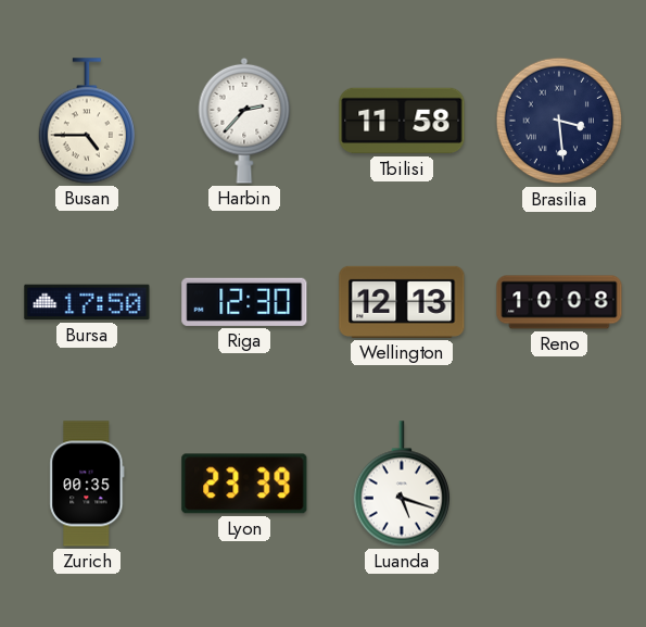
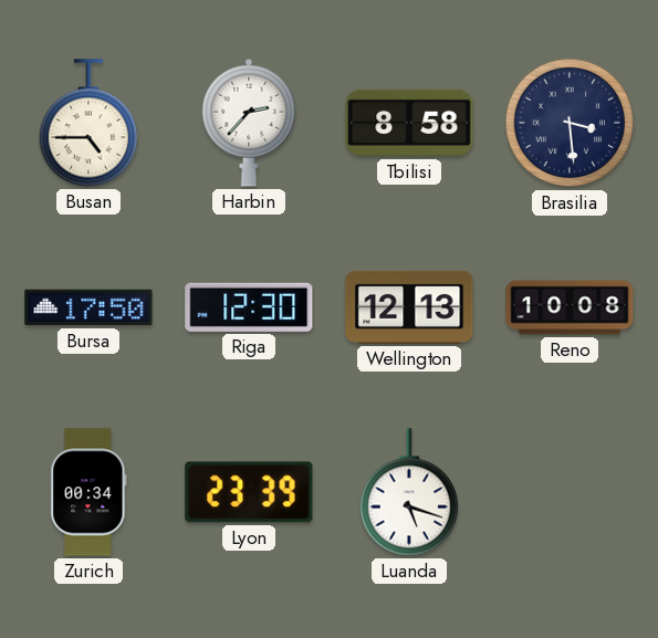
Tbilisi: 11:58 -> 8:58 (409, 123)
Zurich: 00:35 -> 00:34 (88, 492)
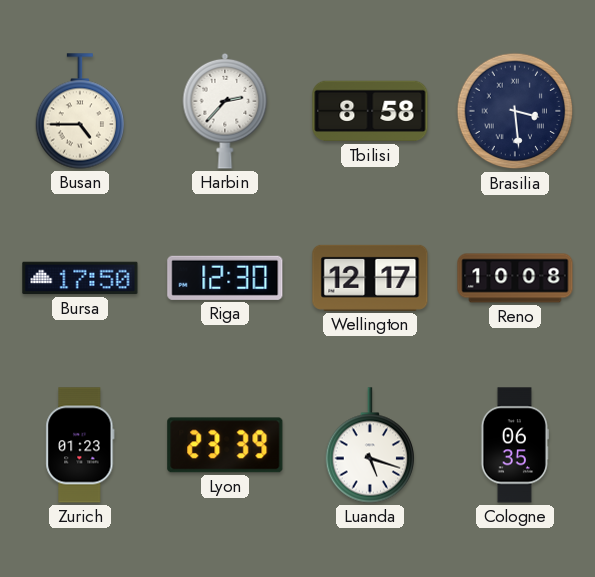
Wellington: 12:13 -> 12:17 (370, 278)
Zurich: 00:34 -> 01:23 (80, 445)
Cologne: none -> 06:35 (515, 445)
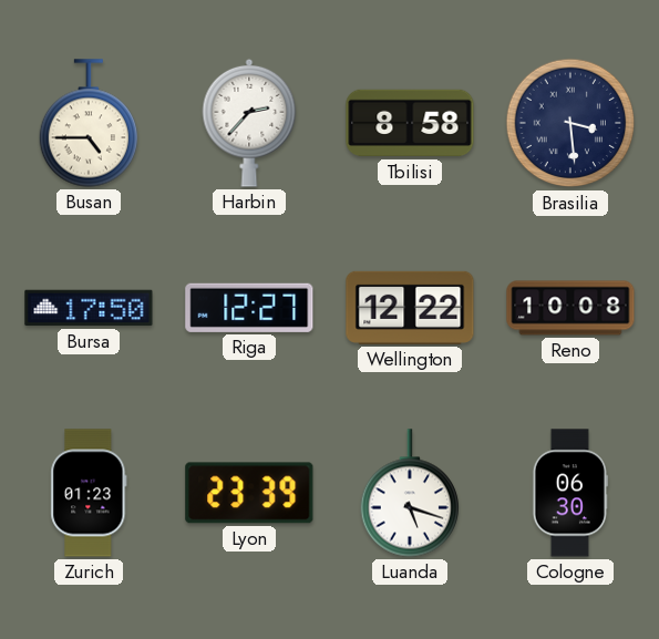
Riga: 12:30 -> 12:27 (249, 308)
Wellington: 12:17 -> 12:22 (410, 308)
Cologne: 06:35 -> 06:30 (570, 493)
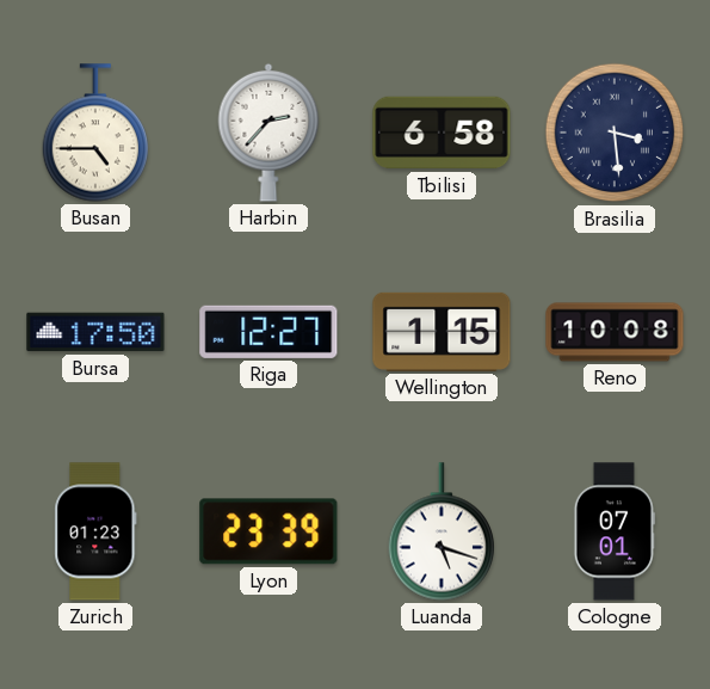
Tbilisi: 8:58 -> 6:58 (442, 133)
Wellington: 12:22 -> 1:15 (442, 332)
Cologne: 06:30 -> 07:01 (615, 531)
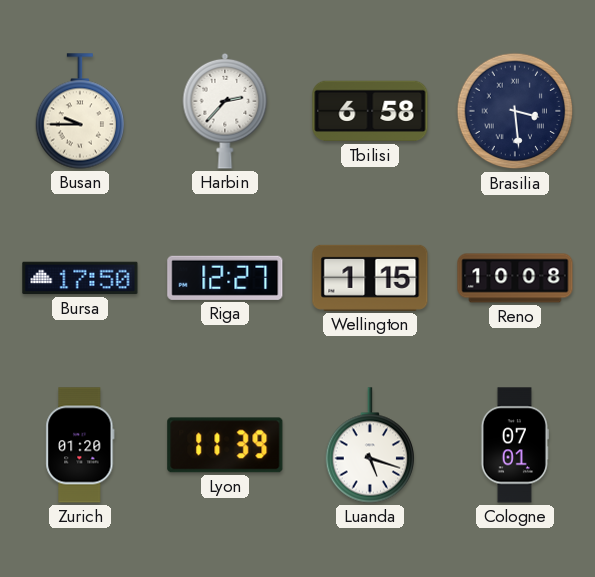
Busan: 4:45 -> 9:45 (79, 111)
Zurich: 01:23 -> 01:20 (80, 445)
Lyon: 23:39 -> 11:39 (225, 445)
